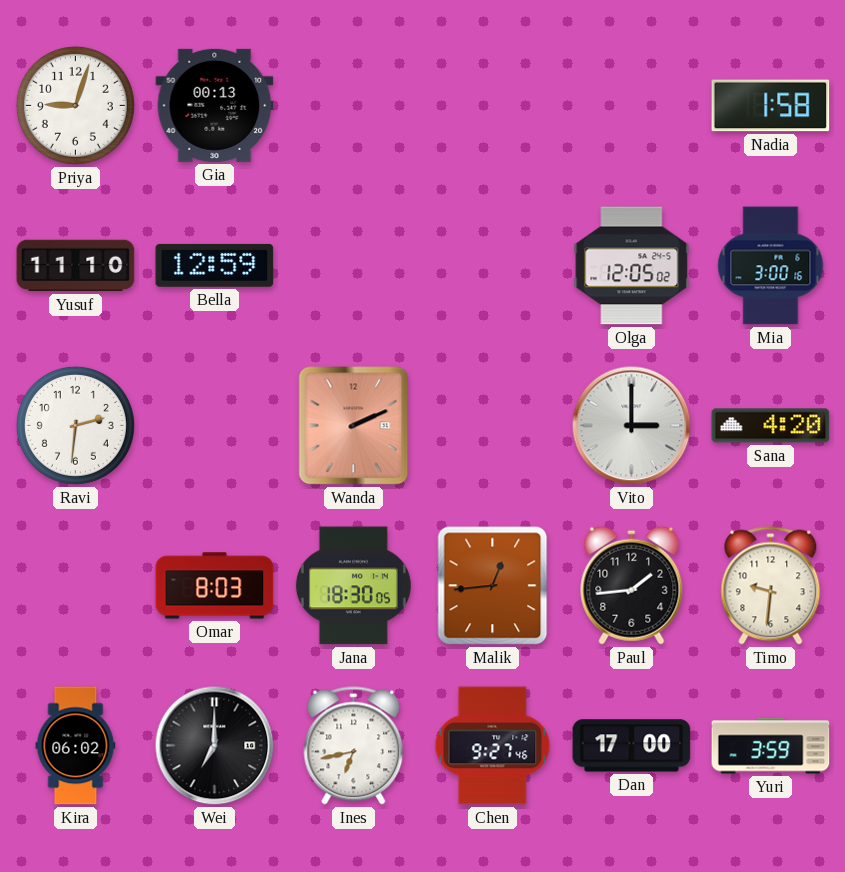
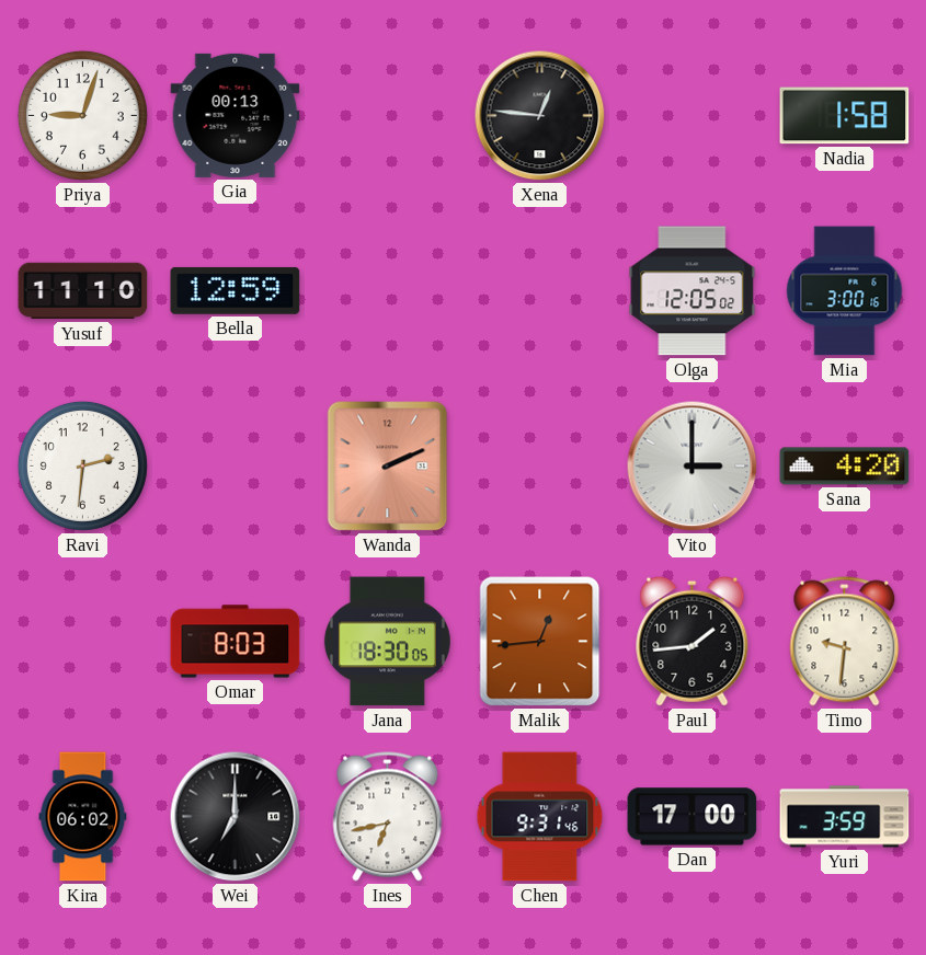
Xena: none -> 12:46 (540, 116)
Chen: 9:27 -> 9:31 (540, 817)
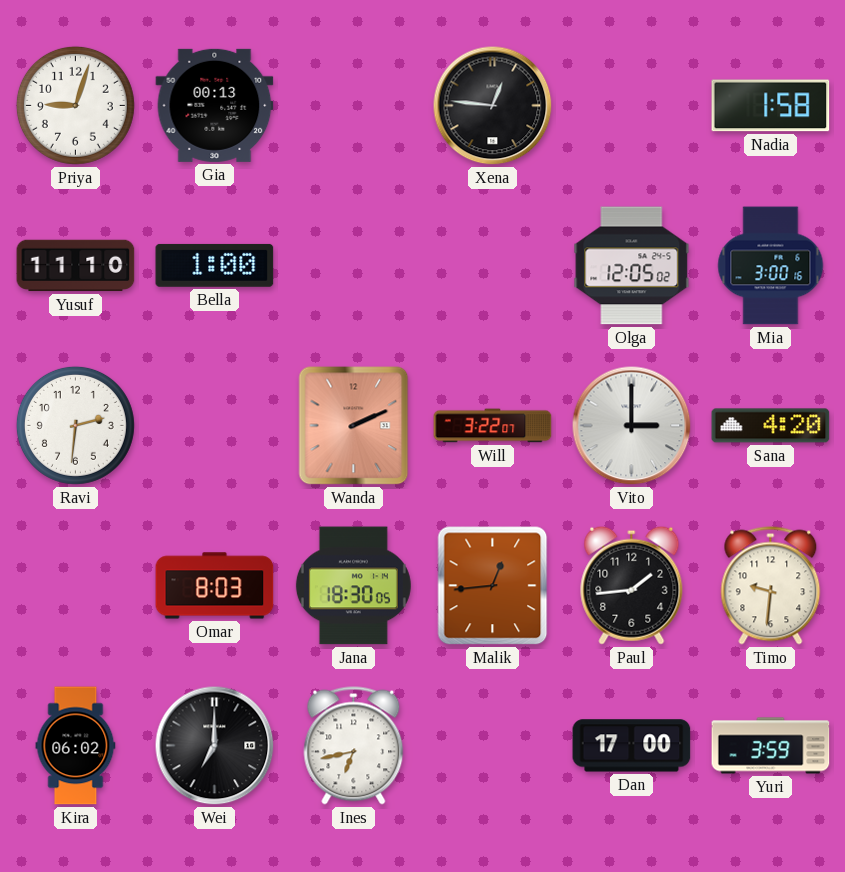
Bella: 12:59 -> 1:00 (215, 265)
Will: none -> 3:22 (493, 426)
Chen: 9:31 -> none (540, 817)
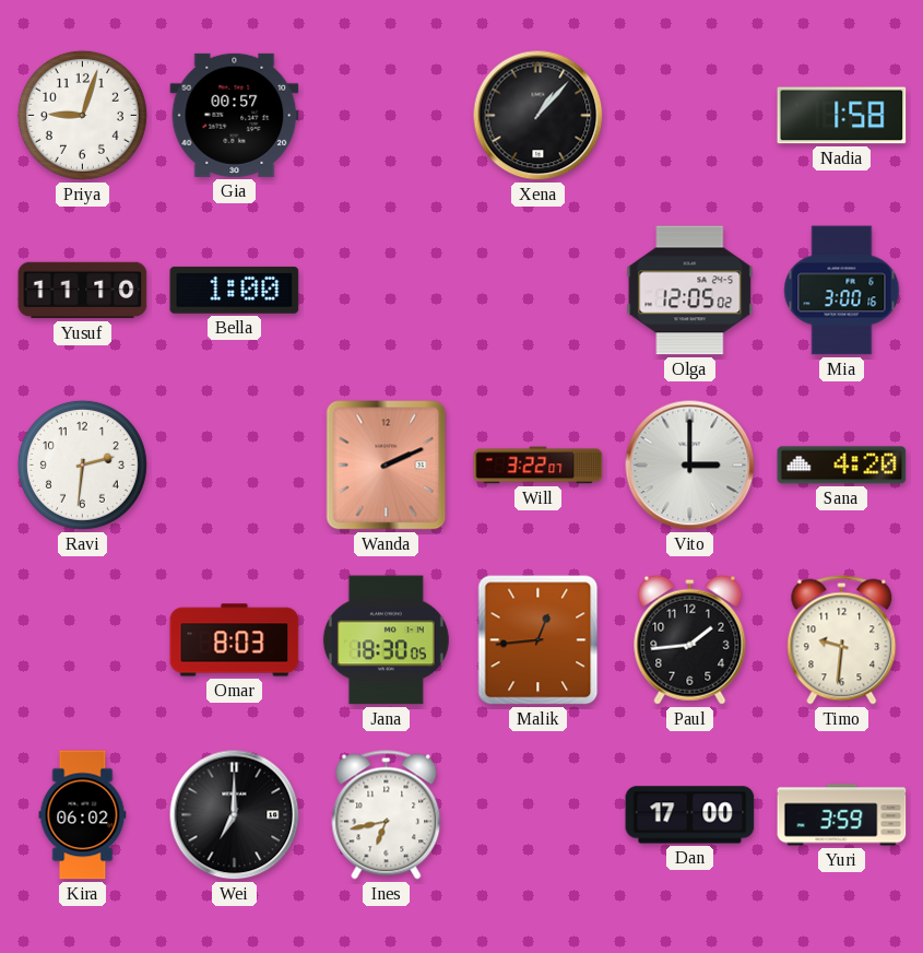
Gia: 00:13 -> 00:57 (235, 115)
Xena: 12:46 -> 1:07 (539, 116)
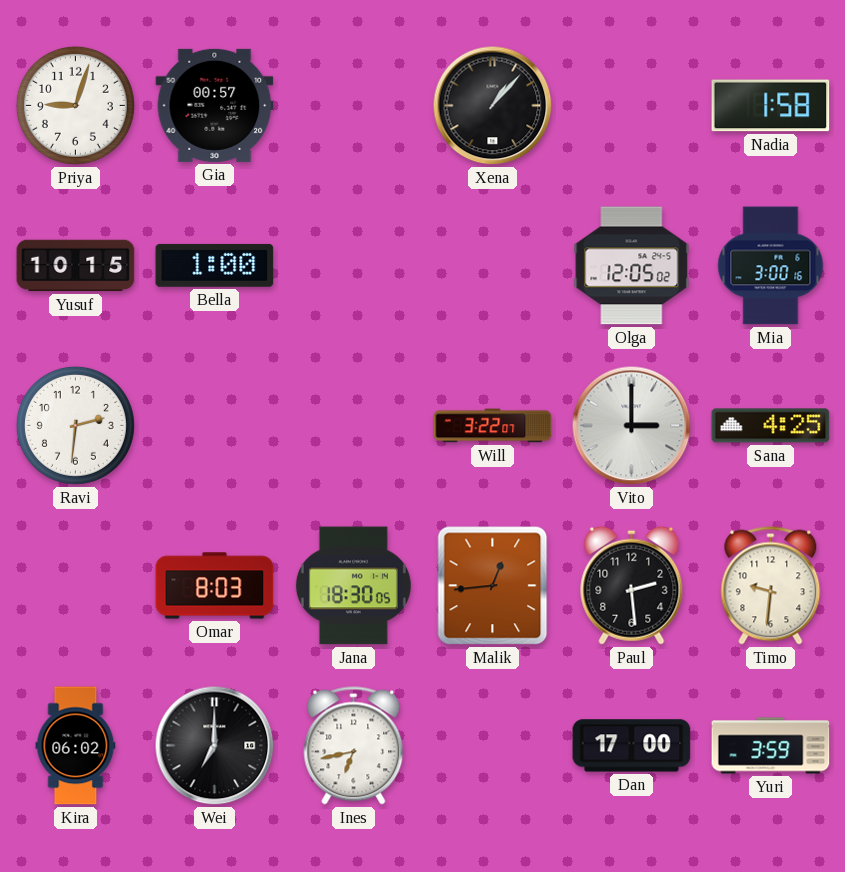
Yusuf: 11:10 -> 10:15 (76, 266)
Wanda: 2:11 -> none (387, 466)
Sana: 4:20 -> 4:25 (771, 426)
Paul: 1:44 -> 2:29 (632, 585)
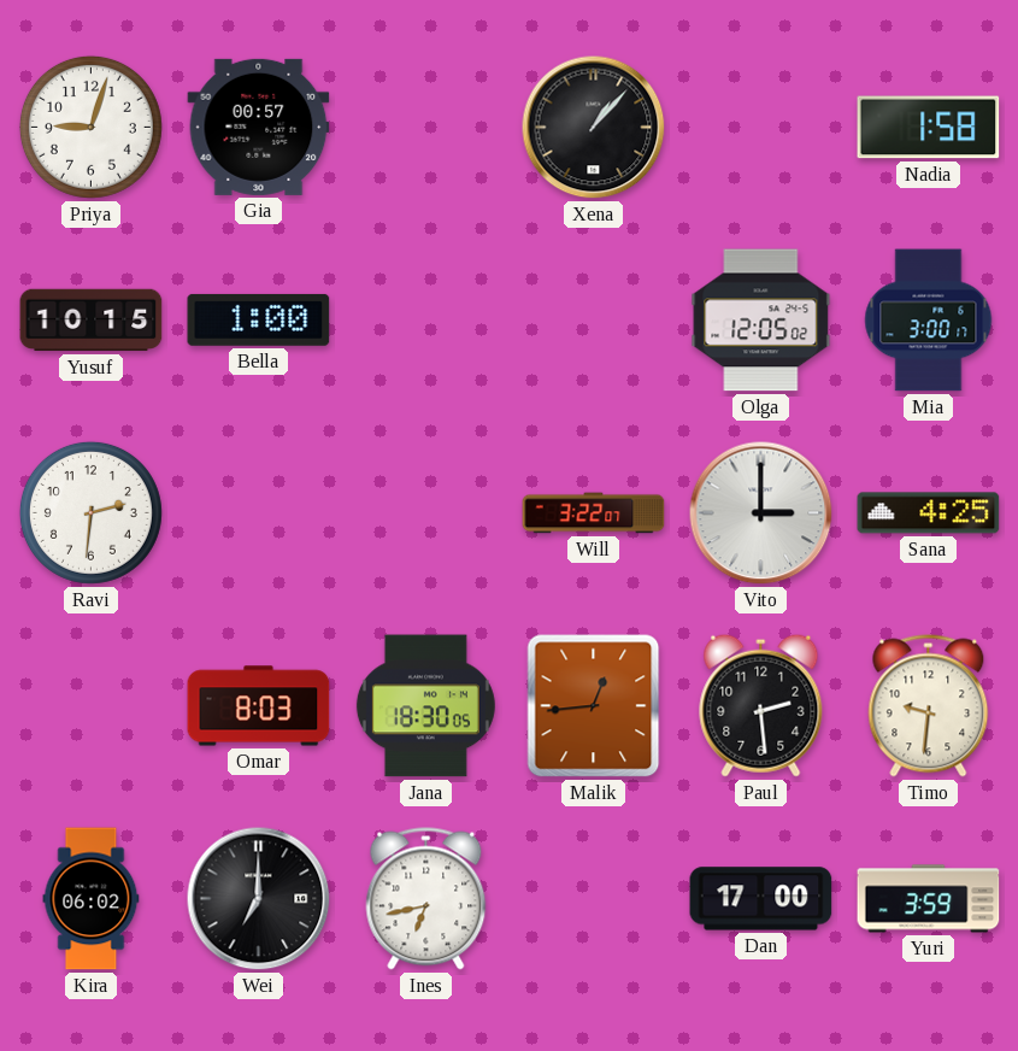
Mia: 3:00:16 -> 3:00:17 (929, 321)
